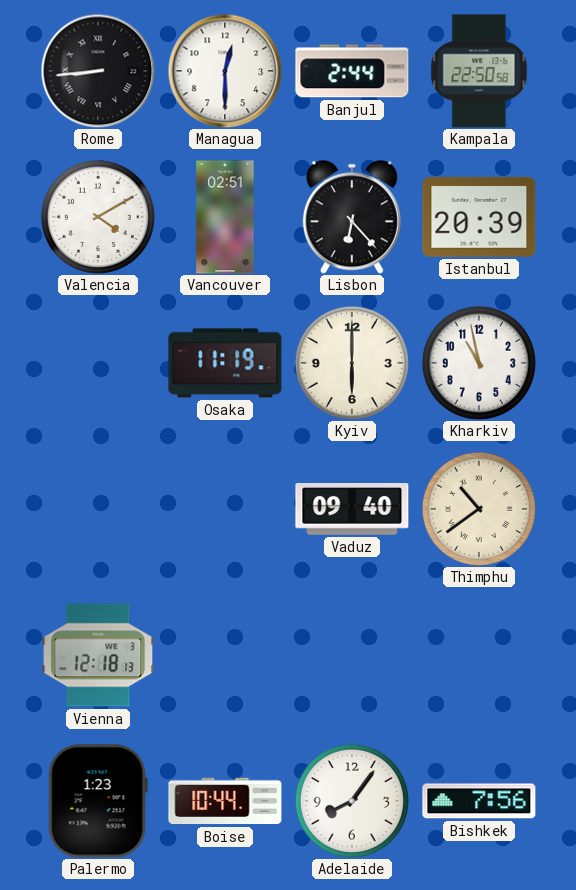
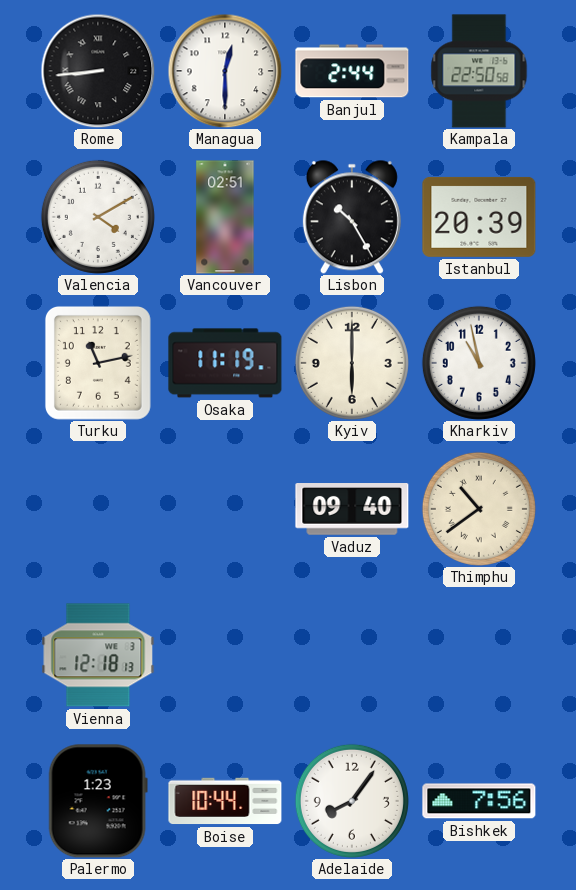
Lisbon: 6:23 -> 10:25 (352, 217)
Turku: none -> 11:13 (98, 363)
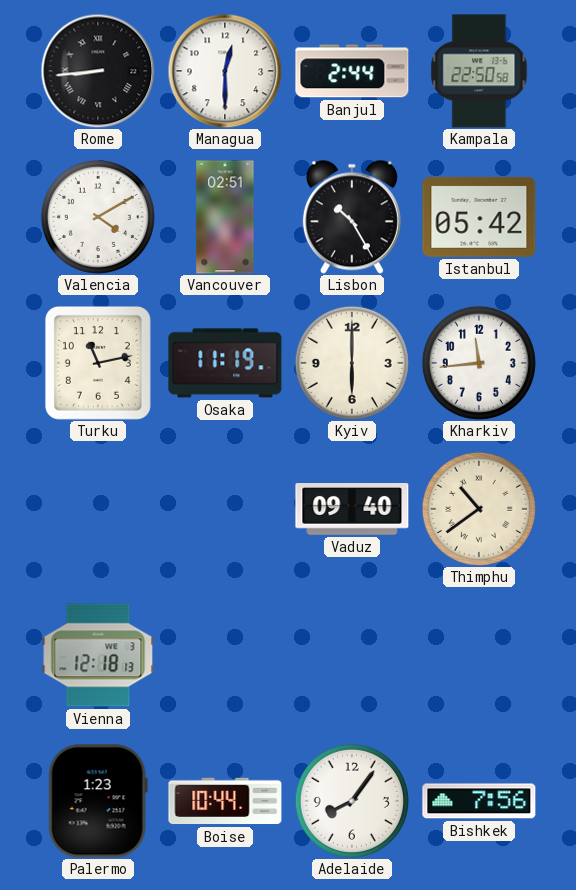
Istanbul: 20:39 -> 05:42 (479, 217)
Kharkiv: 10:58 -> 11:44 (479, 363)
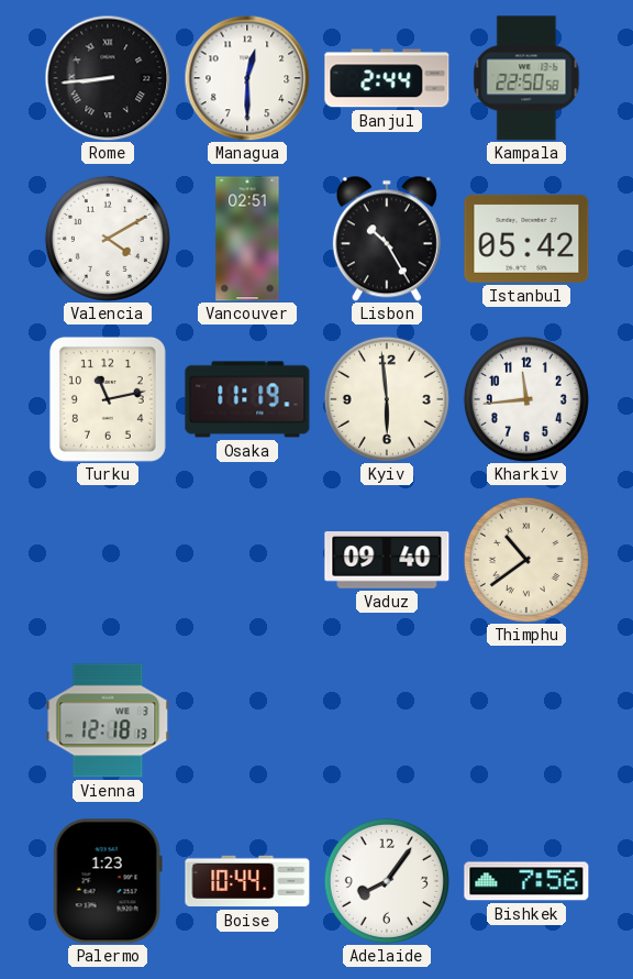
Kyiv: 6:00 -> 5:59 (387, 399)
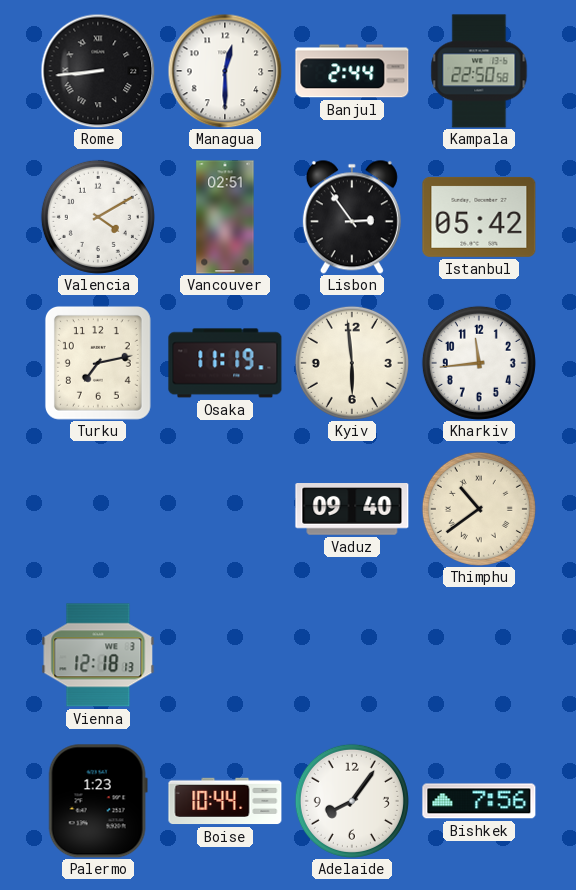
Lisbon: 10:25 -> 2:54 (352, 217)
Turku: 11:13 -> 7:13 (98, 363)
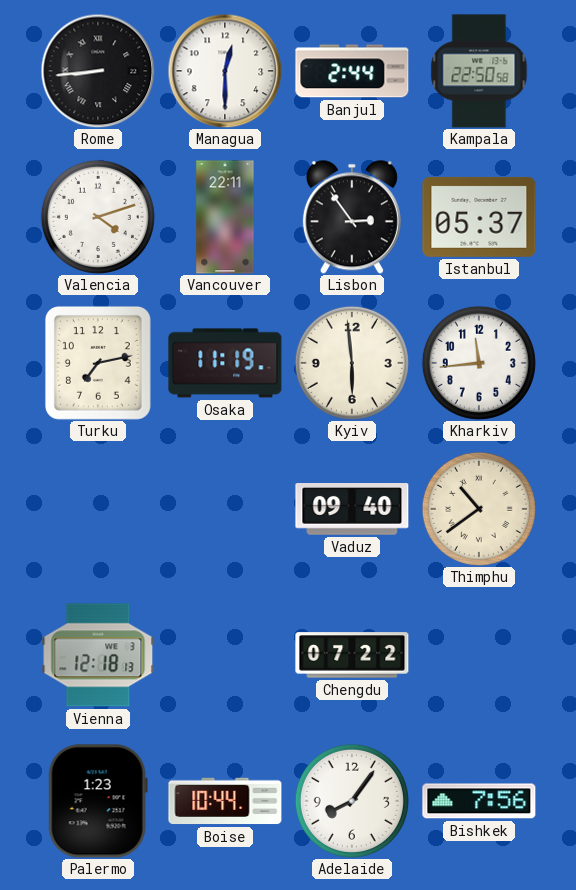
Valencia: 4:10 -> 4:12 (98, 217)
Vancouver: 02:51 -> 22:11 (225, 217)
Istanbul: 05:42 -> 05:37 (479, 217)
Chengdu: none -> 07:22 (352, 655)
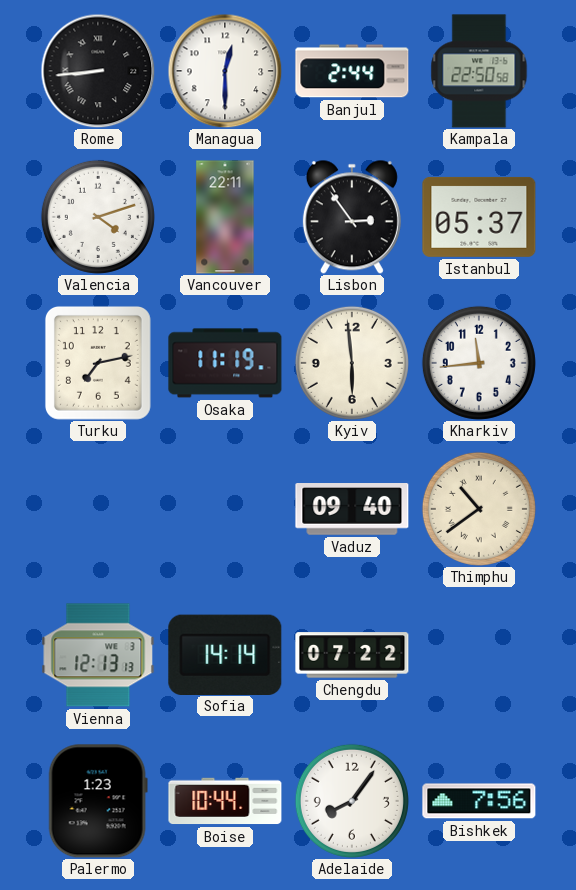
Vienna: 12:18 -> 12:13 (98, 655)
Sofia: none -> 14:14 (225, 654)
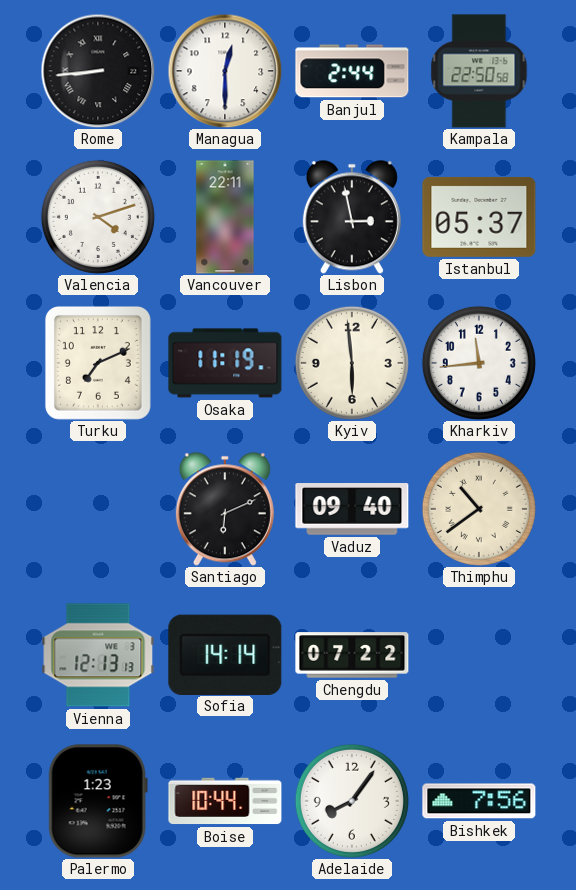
Lisbon: 2:54 -> 2:58 (352, 217)
Turku: 7:13 -> 7:11 (98, 363)
Santiago: none -> 6:11 (225, 509)
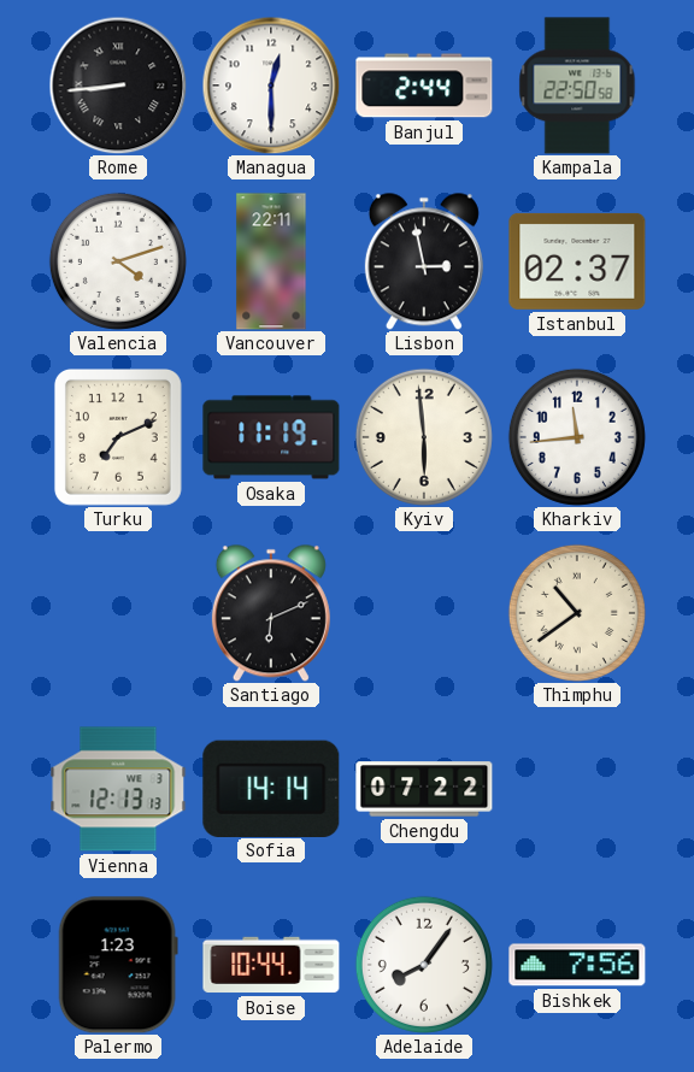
Istanbul: 05:37 -> 02:37 (577, 261)
Vaduz: 09:40 -> none (352, 509)
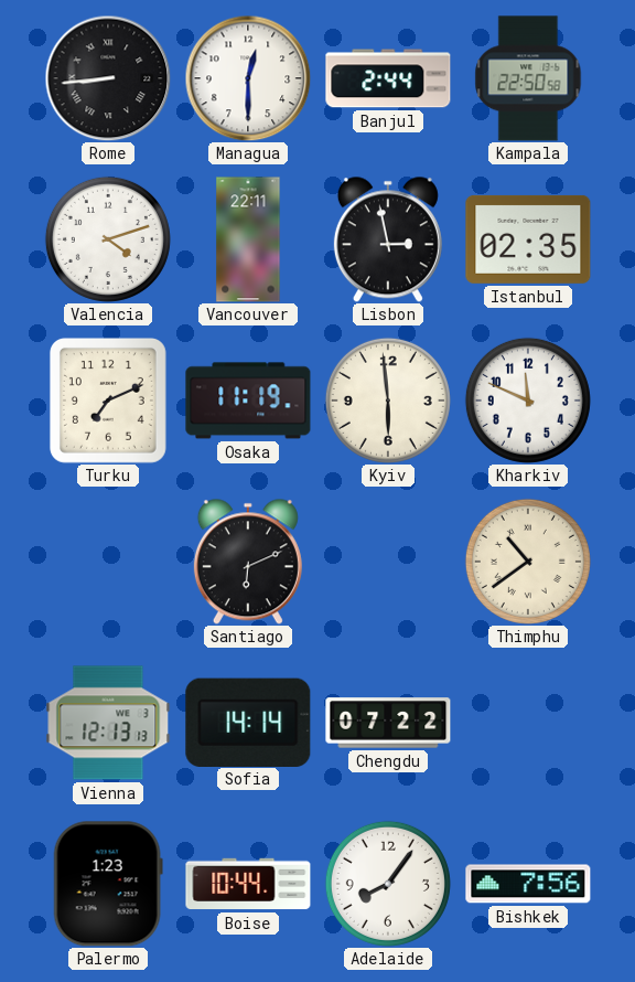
Istanbul: 02:37 -> 02:35 (528, 239)
Kharkiv: 11:44 -> 11:49 (528, 401)
